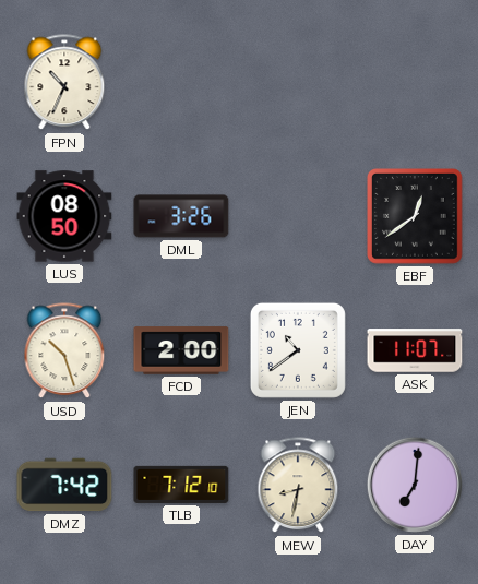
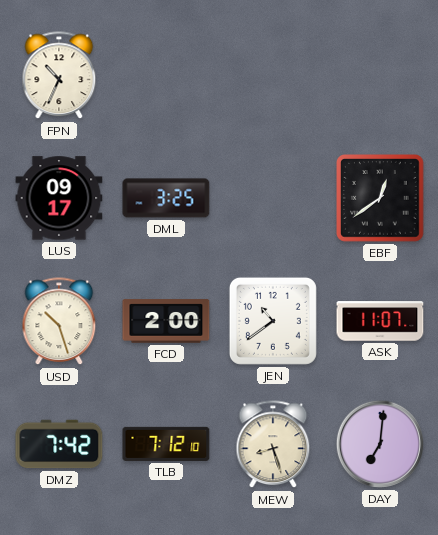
LUS: 08:50 -> 09:17 (59, 198)
DML: 3:26 -> 3:25 (166, 198)
MEW: 8:32 -> 8:27 (273, 445)
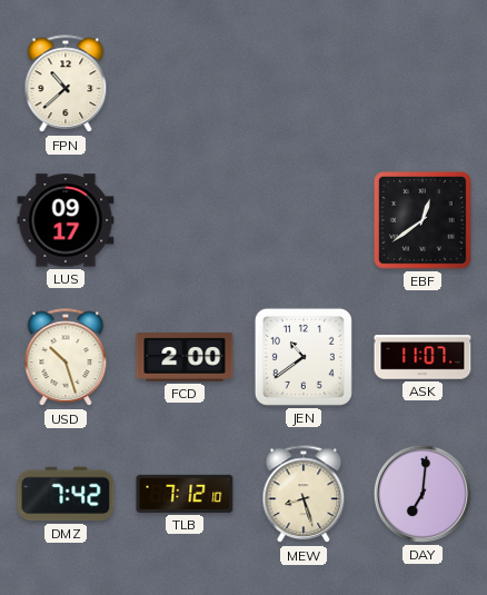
FPN: 10:34 -> 10:38 (66, 85)
DML: 3:25 -> none (166, 198)
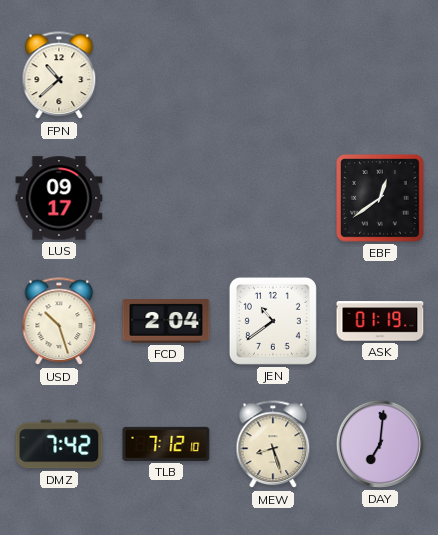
FCD: 2:00 -> 2:04 (166, 321)
ASK: 11:07 -> 01:19 (380, 321)
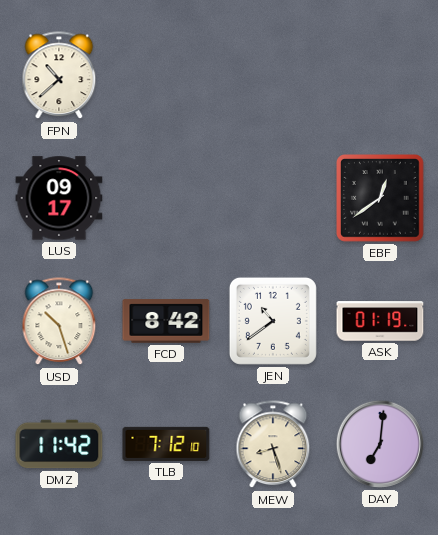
FCD: 2:04 -> 8:42 (166, 321)
DMZ: 7:42 -> 11:42 (59, 444)
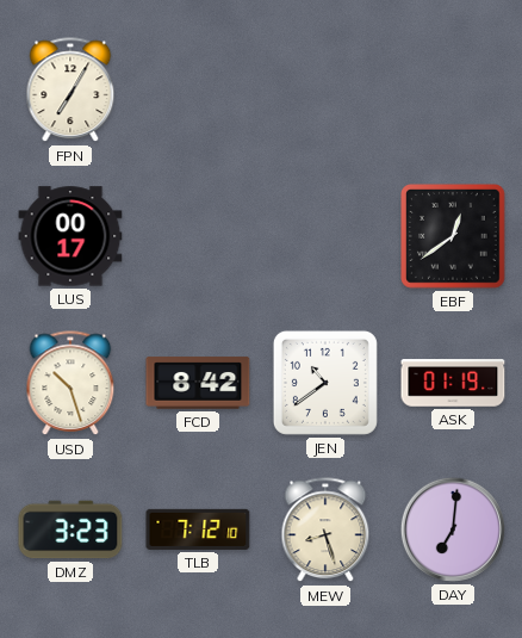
FPN: 10:38 -> 7:05 (70, 91)
LUS: 09:17 -> 00:17 (70, 236)
DMZ: 11:42 -> 3:23 (70, 529)
